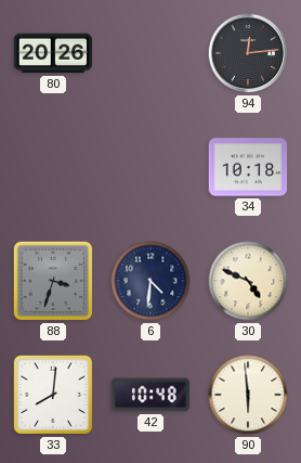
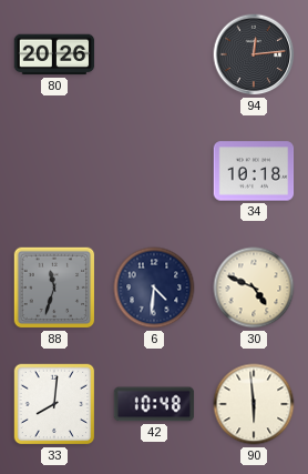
88: 3:33 -> 11:33 (54, 288)
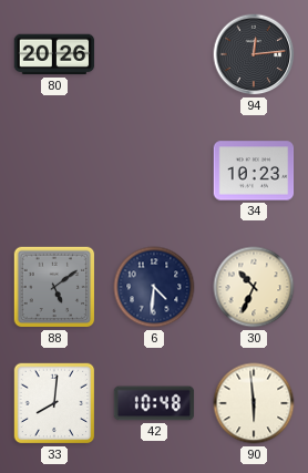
34: 10:18 -> 10:23 (254, 171)
88: 11:33 -> 5:09 (54, 287)
30: 4:49 -> 10:34 (254, 287)
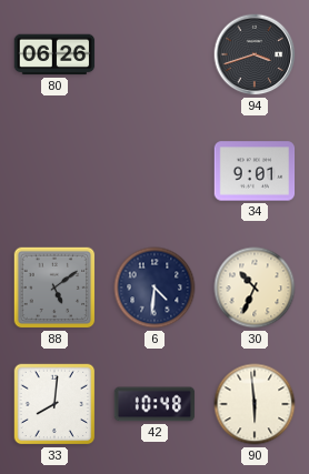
80: 20:26 -> 06:26 (54, 54)
94: 12:14 -> 3:42 (255, 54)
34: 10:23 -> 9:01 (255, 171)
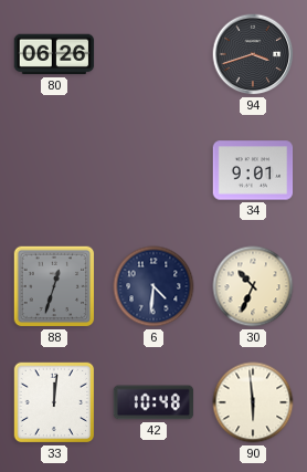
88: 5:09 -> 12:33 (54, 286)
33: 8:01 -> 12:01 (54, 402)
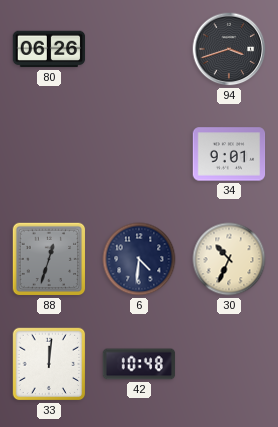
90: 5:59 -> none (253, 402)
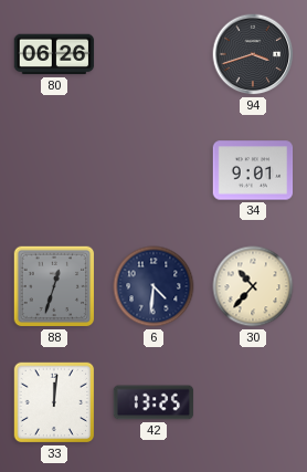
30: 10:34 -> 10:37 (253, 286)
42: 10:48 -> 13:25 (153, 402)
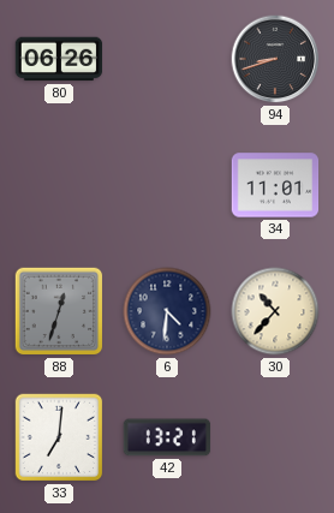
94: 3:42 -> 8:42 (275, 59)
34: 9:01 -> 11:01 (275, 185)
33: 12:01 -> 7:01 (59, 437)
42: 13:25 -> 13:21 (167, 437)
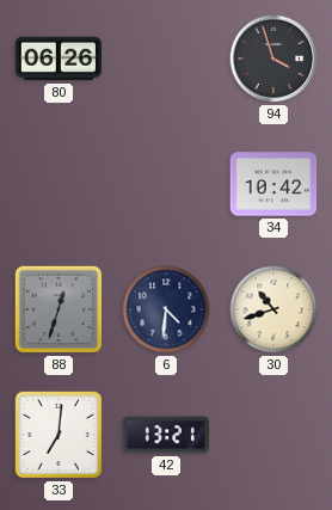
94: 8:42 -> 3:57 (273, 59)
34: 11:01 -> 10:42 (273, 184)
30: 10:37 -> 10:42 (273, 309)
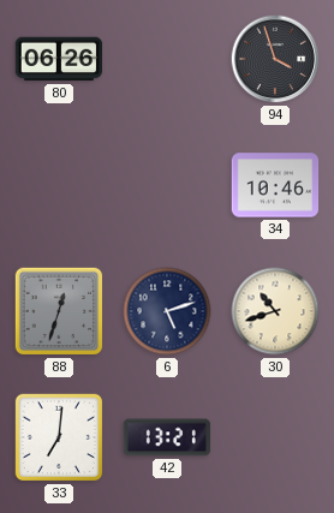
34: 10:42 -> 10:46 (275, 185)
6: 4:31 -> 5:12 (167, 311)
